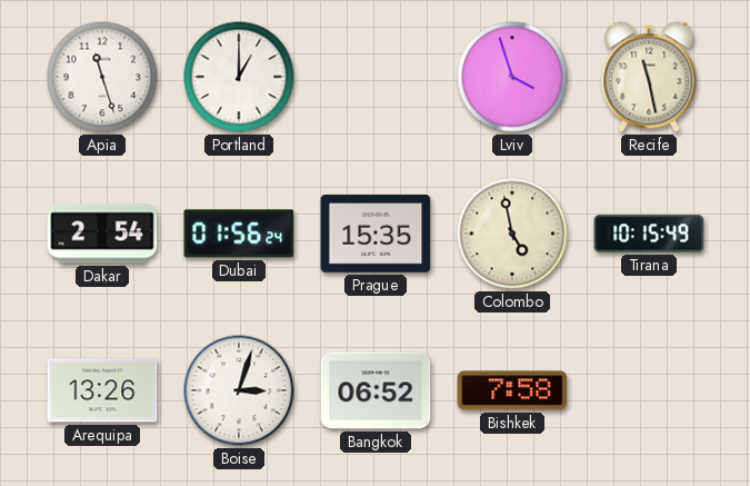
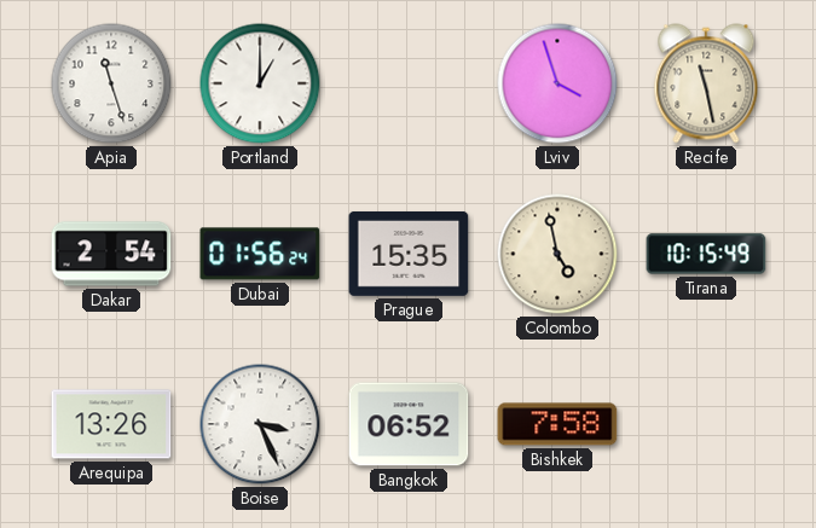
Boise: 3:03 -> 3:26 (260, 424)
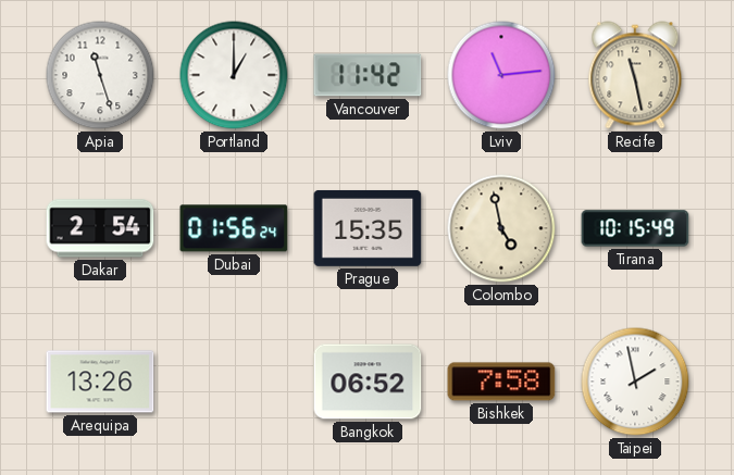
Vancouver: none -> 11:42 (368, 75)
Lviv: 3:57 -> 11:14 (501, 75)
Boise: 3:26 -> none (260, 424)
Taipei: none -> 1:58 (635, 382)
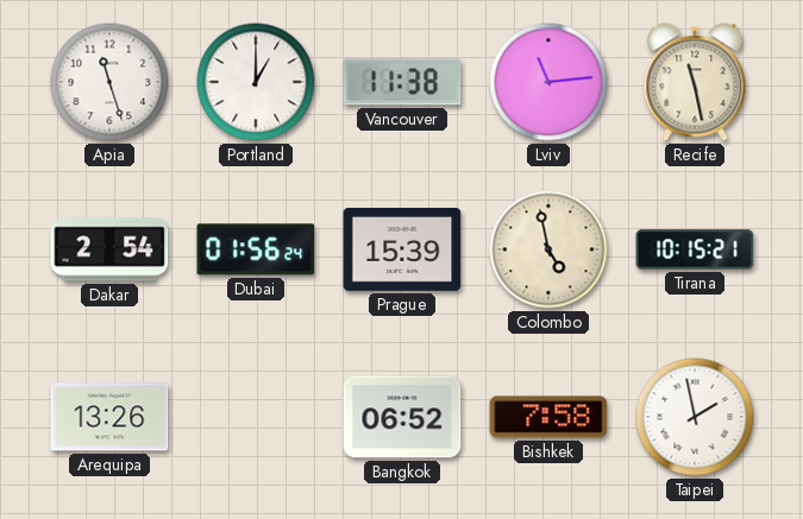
Vancouver: 11:42 -> 11:38 (402, 82)
Prague: 15:35 -> 15:39 (402, 249)
Tirana: 10:15:49 -> 10:15:21 (695, 249)
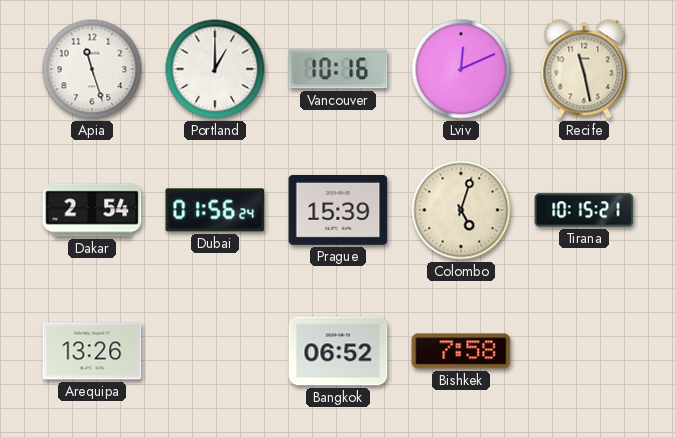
Vancouver: 11:38 -> 10:16 (338, 69)
Lviv: 11:14 -> 12:11 (461, 69)
Colombo: 4:58 -> 5:03 (461, 210)
Taipei: 1:58 -> none (695, 417)
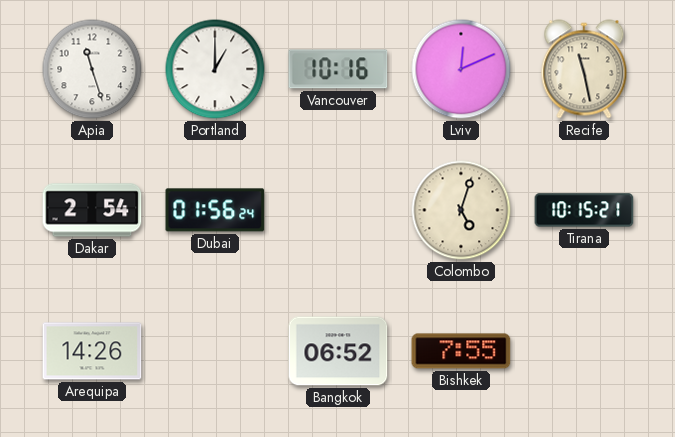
Prague: 15:39 -> none (338, 210)
Arequipa: 13:26 -> 14:26 (92, 351)
Bishkek: 7:58 -> 7:55 (461, 351)
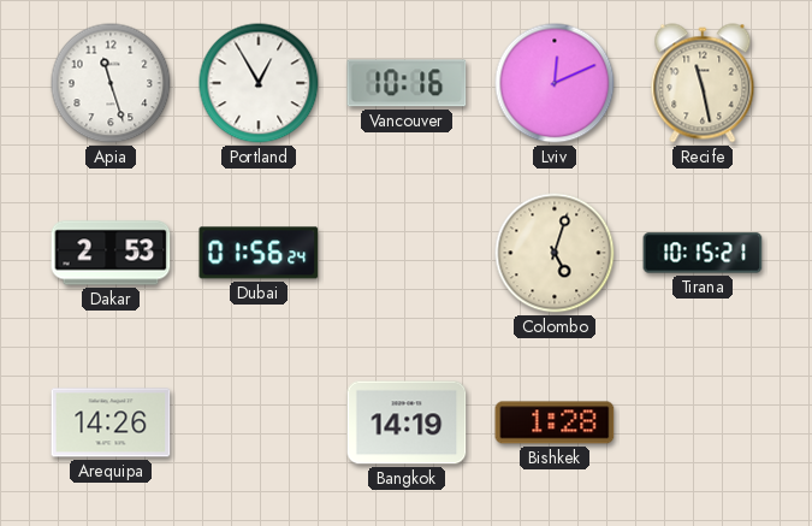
Portland: 1:00 -> 12:55 (259, 83)
Dakar: 2:54 -> 2:53 (111, 253)
Bangkok: 06:52 -> 14:19 (407, 422)
Bishkek: 7:55 -> 1:28 (555, 422)
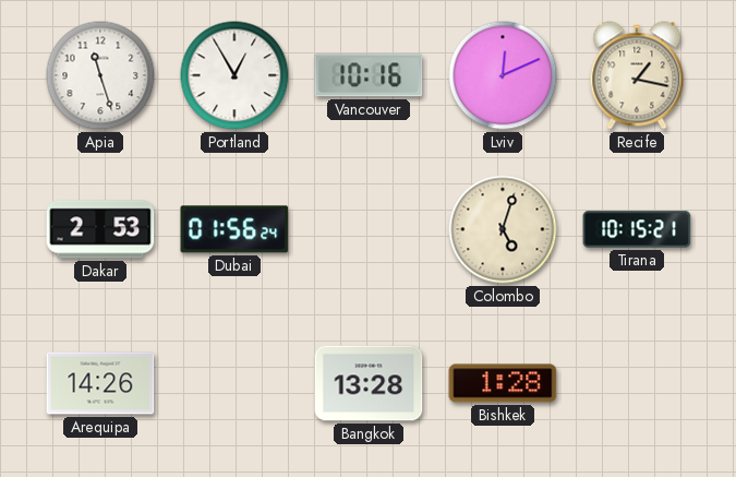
Recife: 11:28 -> 1:17 (637, 75)
Bangkok: 14:19 -> 13:28 (369, 383)
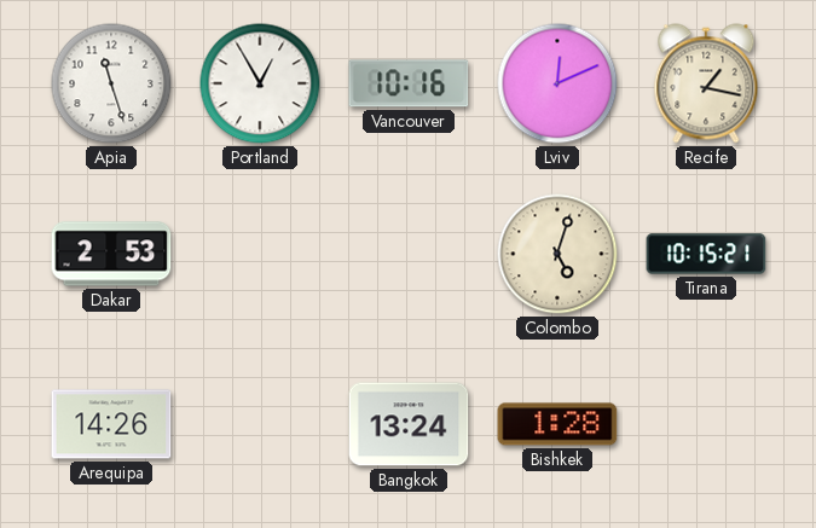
Dubai: 01:56 -> none (234, 229)
Bangkok: 13:28 -> 13:24 (409, 424)
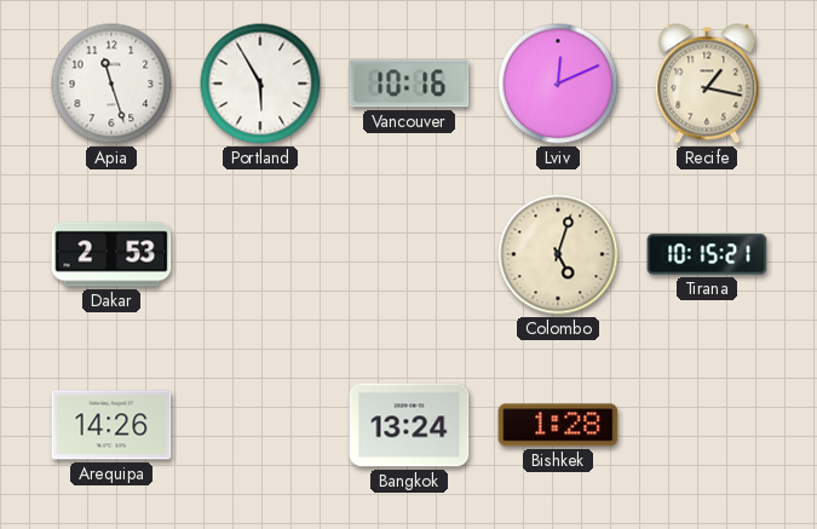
Portland: 12:55 -> 5:55 (260, 84)
